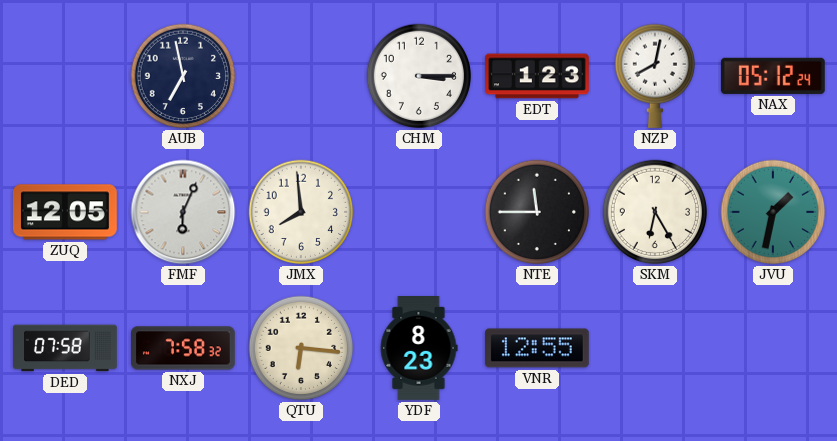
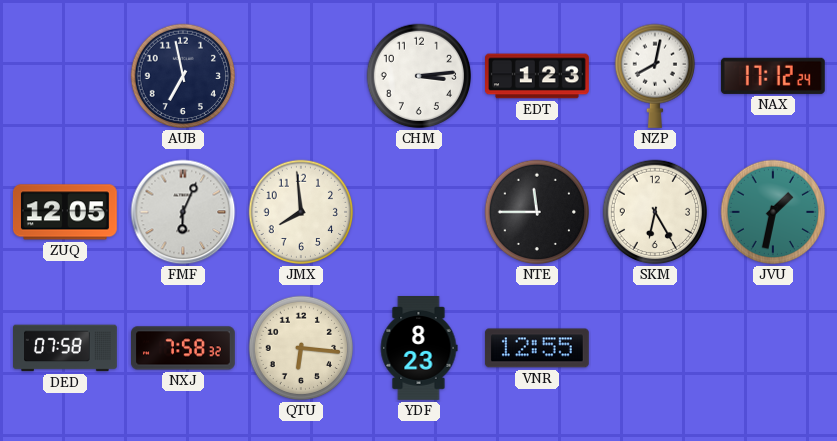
CHM: 3:15 -> 3:14 (419, 76)
NAX: 05:12 -> 17:12 (773, 76)
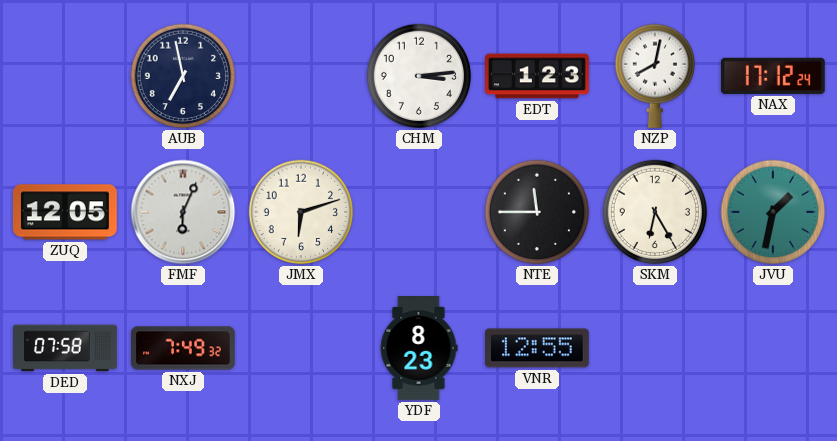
JMX: 7:59 -> 6:12 (301, 212)
NXJ: 7:58 -> 7:49 (184, 348)
QTU: 6:16 -> none (301, 348)
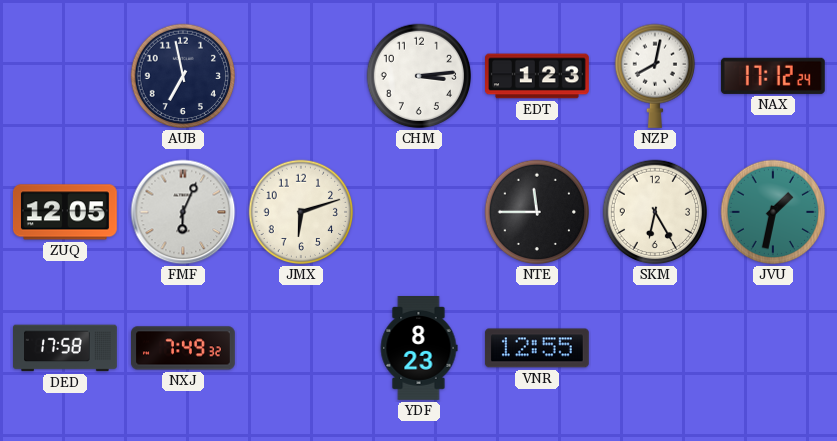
DED: 07:58 -> 17:58 (66, 348)
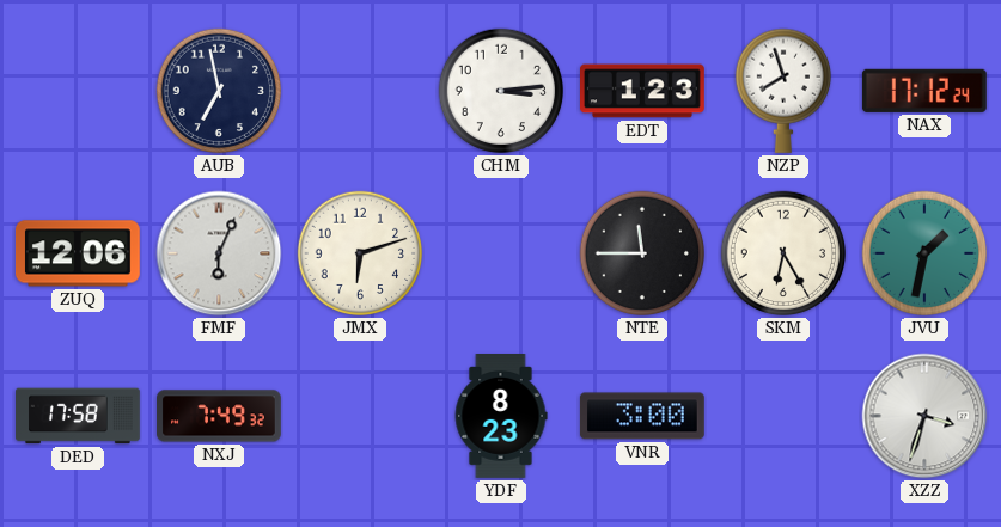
NZP: 8:02 -> 7:57 (782, 91)
ZUQ: 12:05 -> 12:06 (78, 253)
VNR: 12:55 -> 3:00 (642, 416)
XZZ: none -> 3:33 (924, 416)
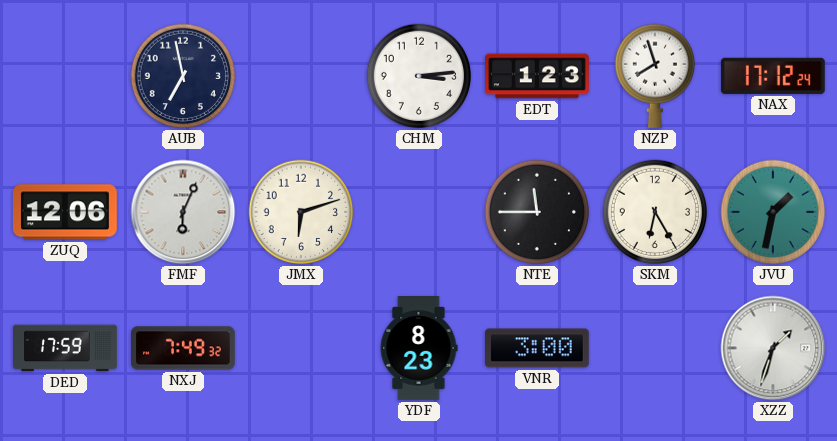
DED: 17:58 -> 17:59 (66, 348)
XZZ: 3:33 -> 1:33 (773, 348)
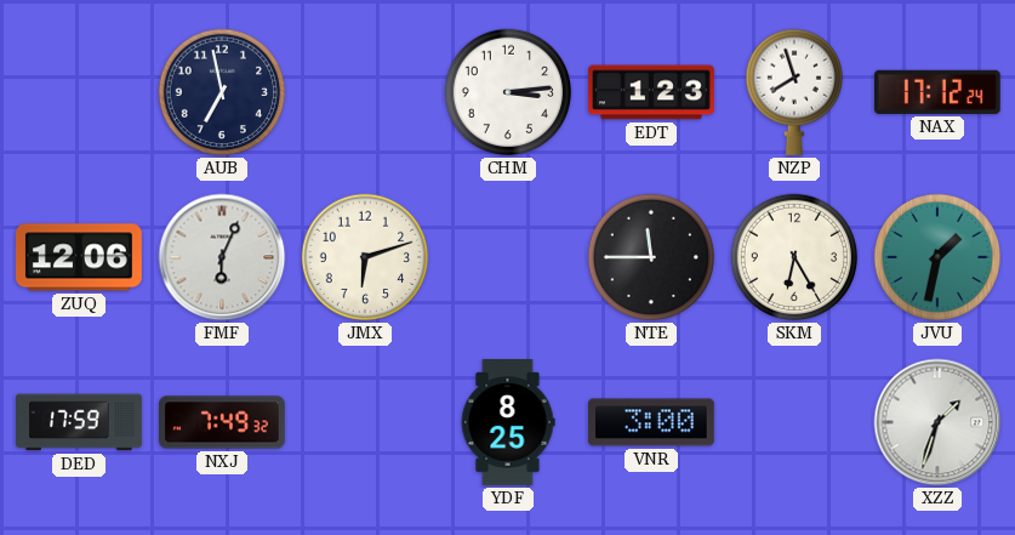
YDF: 8:23 -> 8:25 (508, 423)
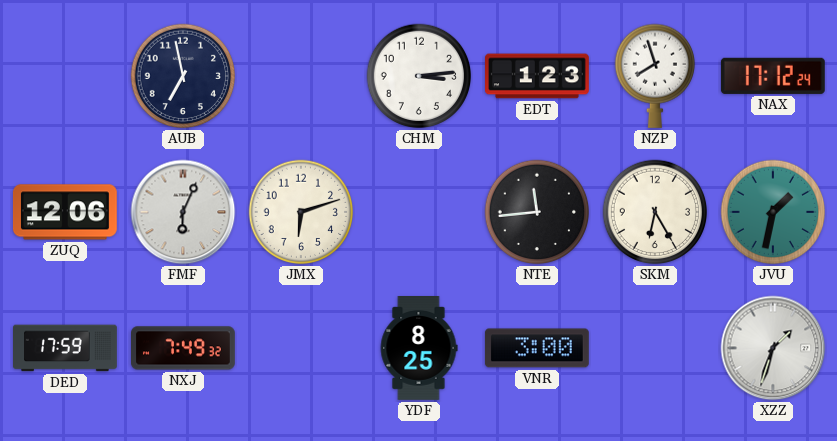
NTE: 11:45 -> 11:44 (537, 212)
